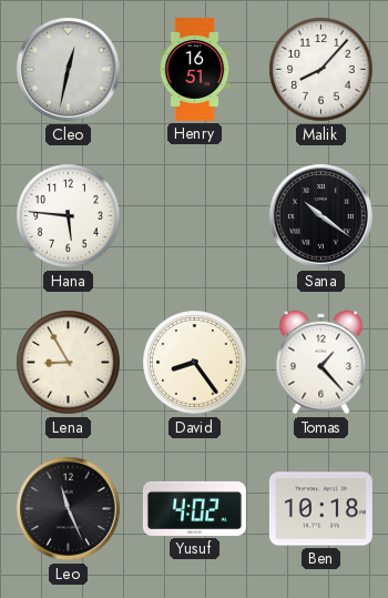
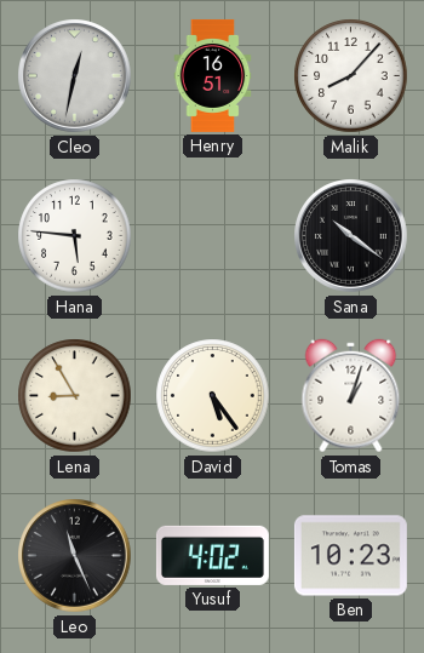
David: 8:24 -> 5:24 (213, 396)
Tomas: 1:23 -> 1:03 (351, 396)
Ben: 10:18 -> 10:23 (350, 556)
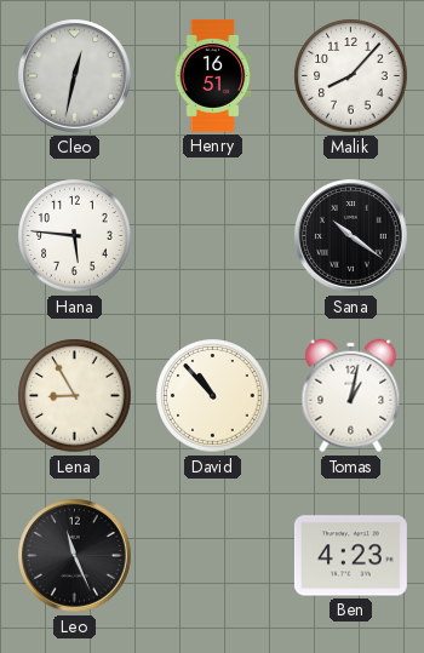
David: 5:24 -> 10:53 (213, 396)
Tomas: 1:03 -> 1:02 (351, 396)
Yusuf: 4:02 -> none (212, 555)
Ben: 10:23 -> 4:23 (350, 556)
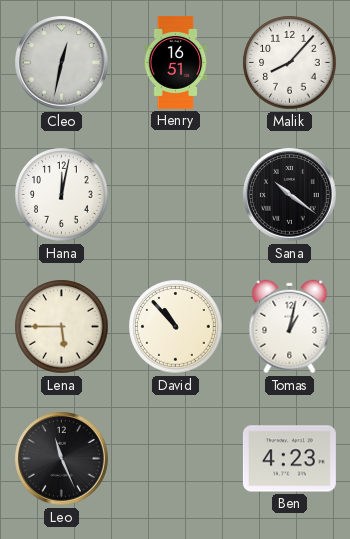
Hana: 5:46 -> 12:02 (62, 195)
Lena: 8:55 -> 5:45 (62, 327)
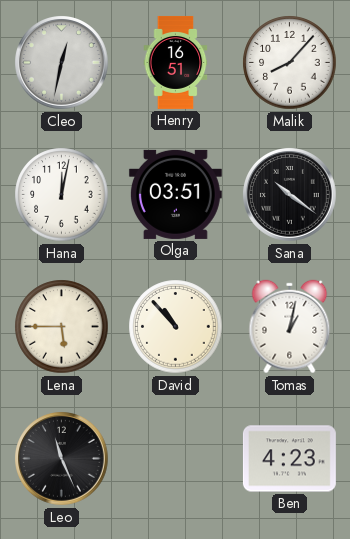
Olga: none -> 03:51 (175, 194)
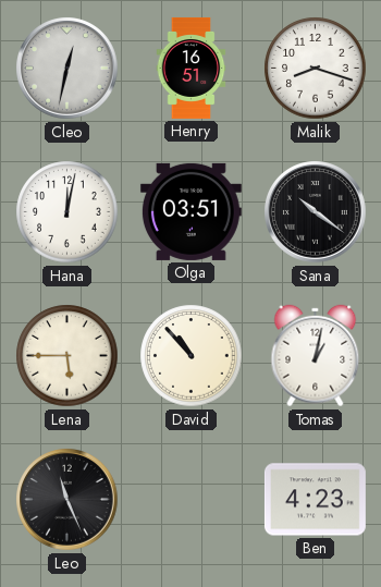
Malik: 8:07 -> 8:18 (316, 69)
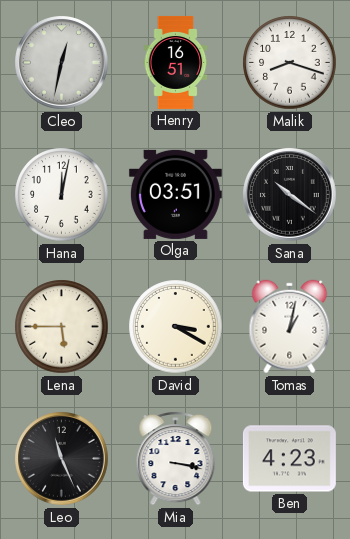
David: 10:53 -> 3:20 (176, 327)
Mia: none -> 3:17 (176, 458)
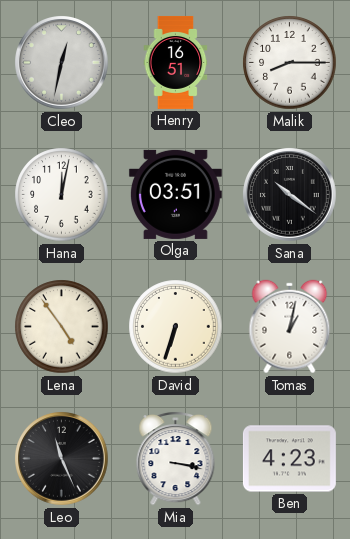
Malik: 8:18 -> 8:15 (290, 63)
Lena: 5:45 -> 4:54 (62, 327)
David: 3:20 -> 6:33 (176, 327)
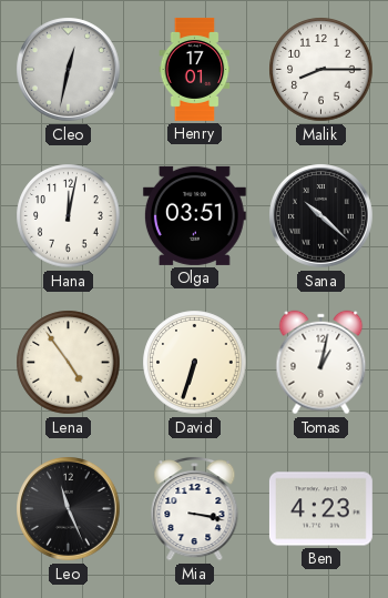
Henry: 16:51 -> 17:01 (195, 69)
Sana: 10:21 -> 10:22 (321, 216)
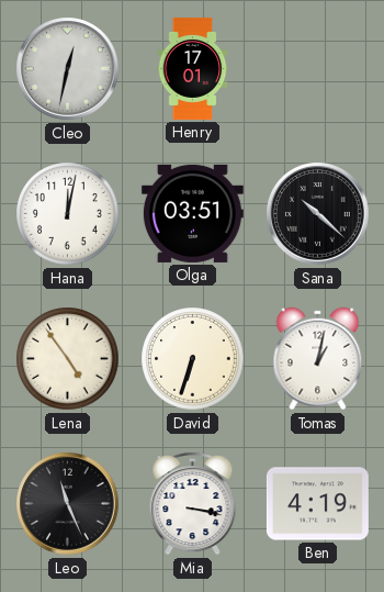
Malik: 8:15 -> none (321, 70)
Ben: 4:23 -> 4:19 (317, 504)
